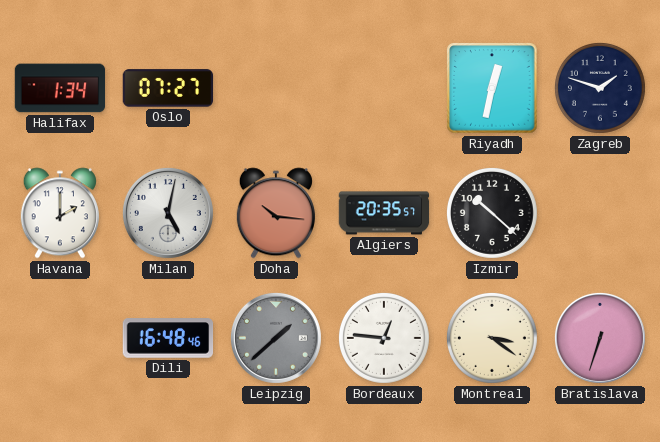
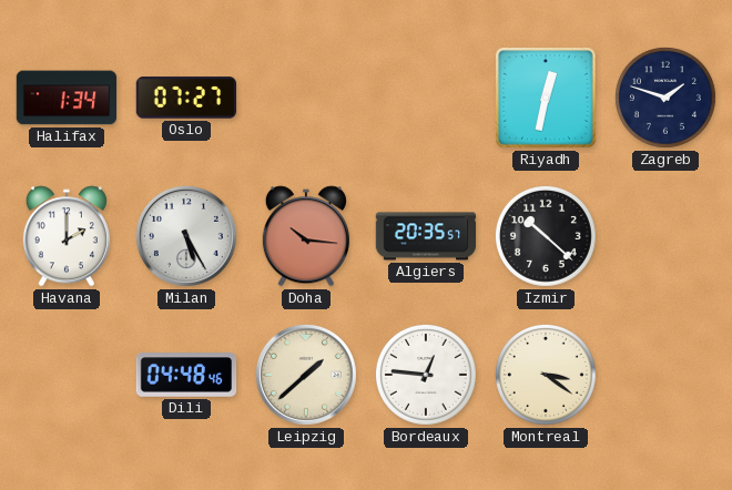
Milan: 5:02 -> 5:25 (186, 236)
Dili: 16:48 -> 04:48 (186, 375)
Leipzig dial: grey -> cream (306, 375)
Bratislava: 6:33 -> none (600, 338)
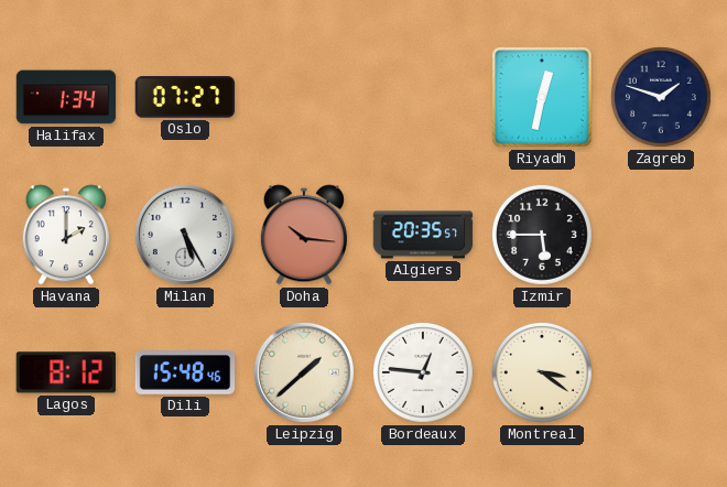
Izmir: 10:22 -> 5:45 (542, 235)
Lagos: none -> 8:12 (66, 372)
Dili: 04:48 -> 15:48 (185, 372)
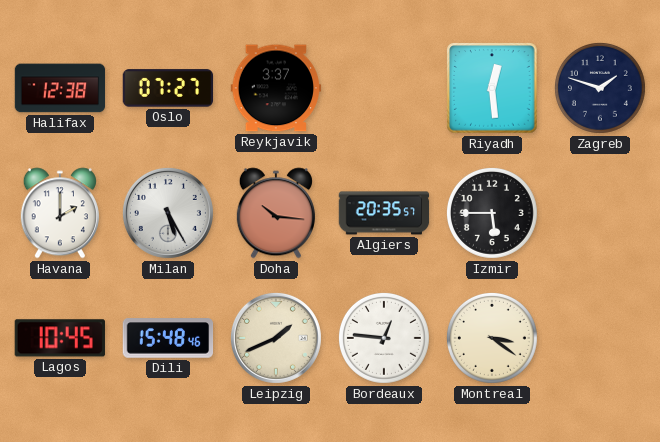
Halifax: 1:34 -> 12:38 (60, 88)
Reykjavik: none -> 3:37 (276, 88)
Riyadh: 12:32 -> 12:29 (492, 88)
Lagos: 8:12 -> 10:45 (60, 338)
Leipzig: 1:38 -> 1:41 (276, 338)
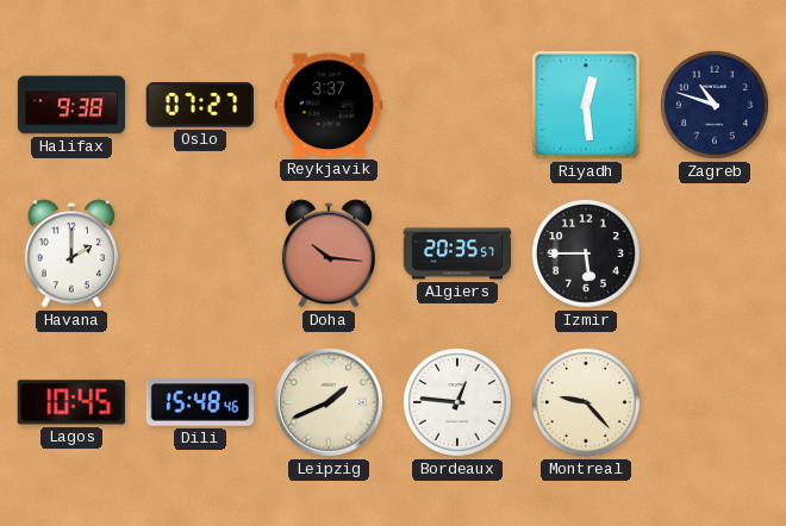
Halifax: 12:38 -> 9:38 (71, 105)
Zagreb: 1:48 -> 10:48 (715, 105)
Milan: 5:25 -> none (168, 213)
Montreal: 3:21 -> 9:23 (586, 402)
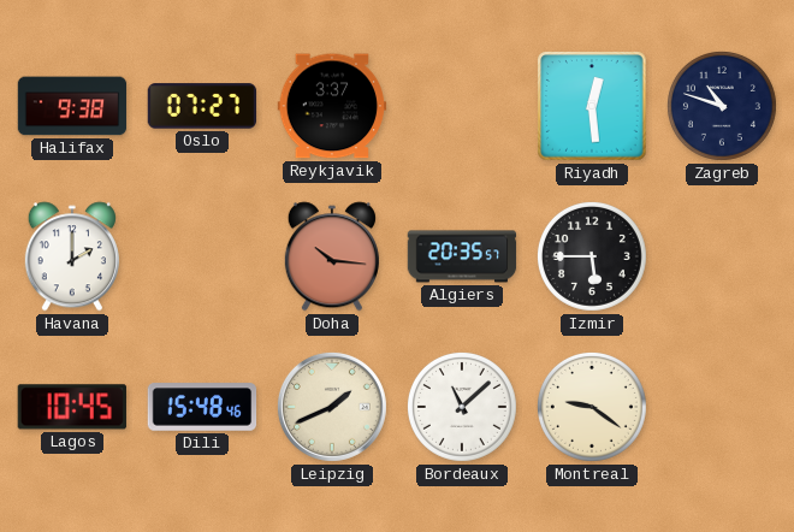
Bordeaux: 12:46 -> 11:08 (462, 407)
Montreal: 9:23 -> 9:21 (592, 407)
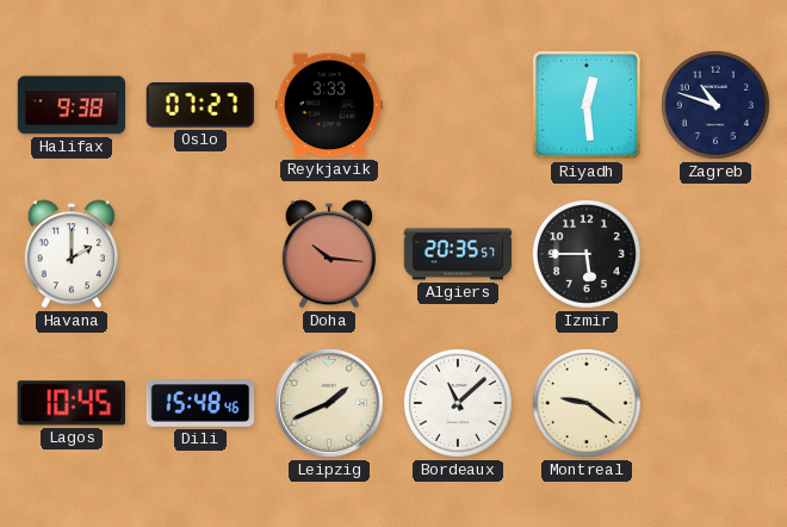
Reykjavik: 3:37 -> 3:33 (329, 105)
